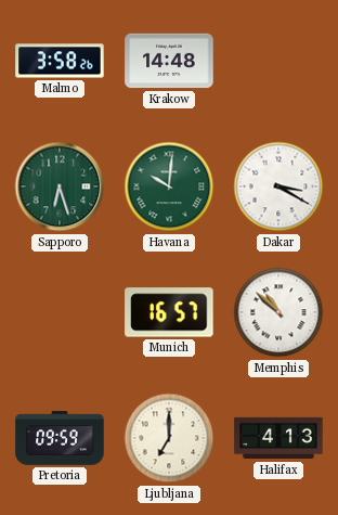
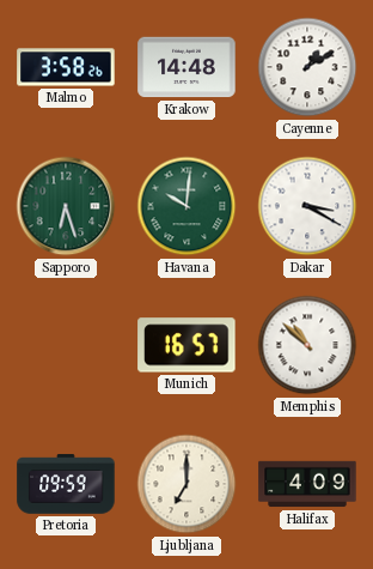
Cayenne: none -> 1:10 (307, 67)
Halifax: 4:13 -> 4:09 (307, 484)
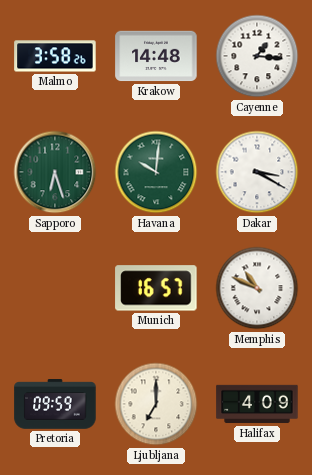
Cayenne: 1:10 -> 1:16 (257, 56)
Memphis: 10:52 -> 10:49 (257, 288)
